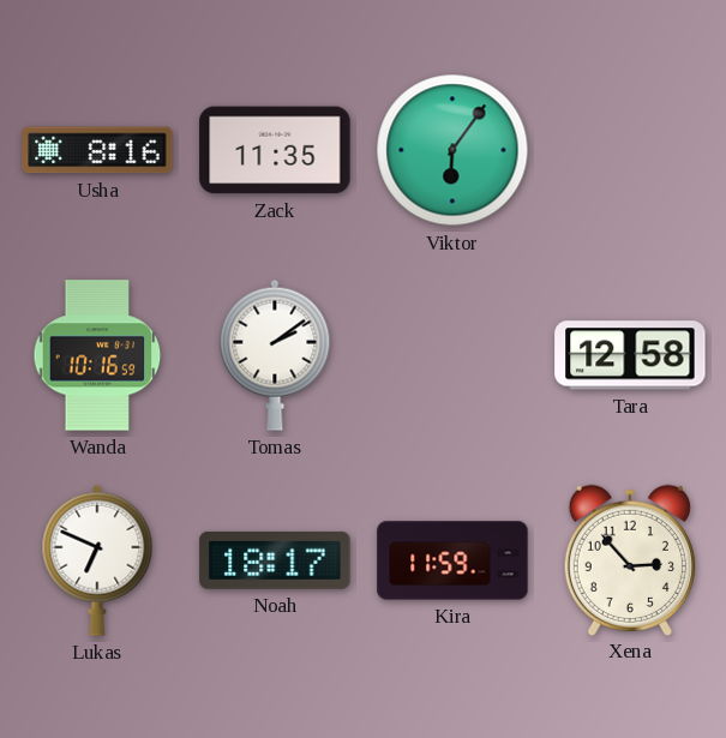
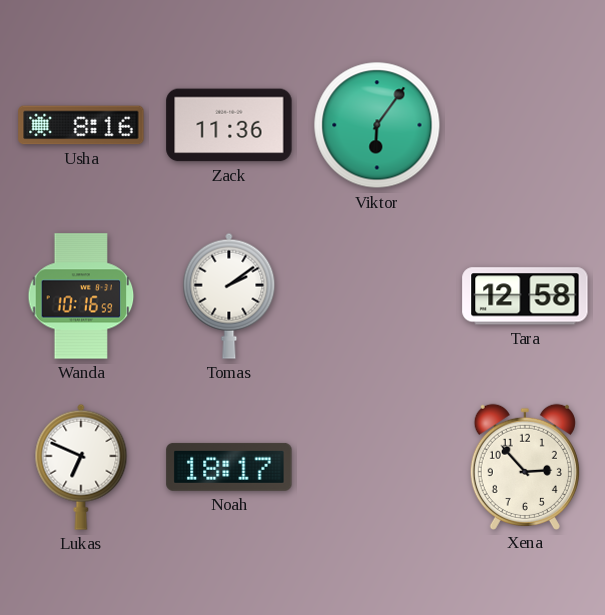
Zack: 11:35 -> 11:36 (229, 125)
Kira: 11:59 -> none (452, 560)
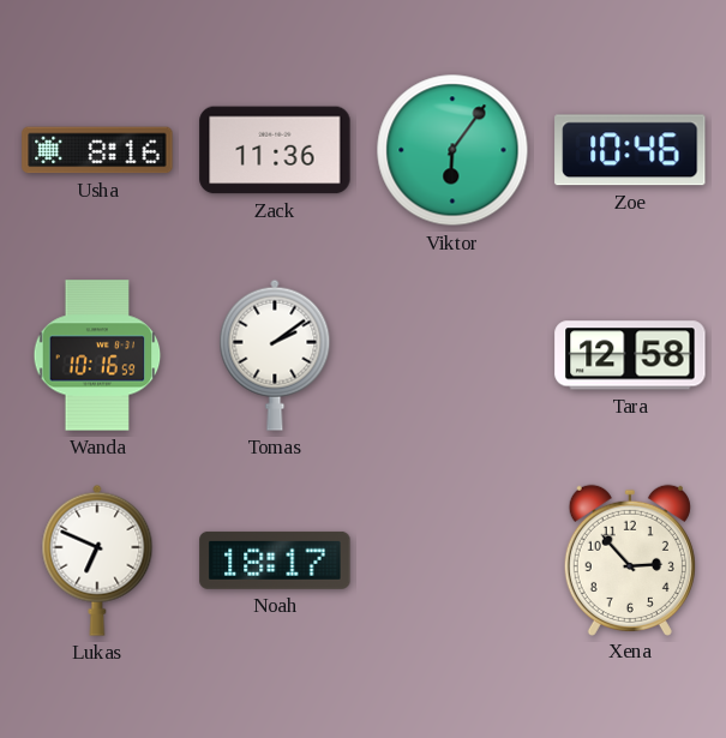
Zoe: none -> 10:46 (630, 150)
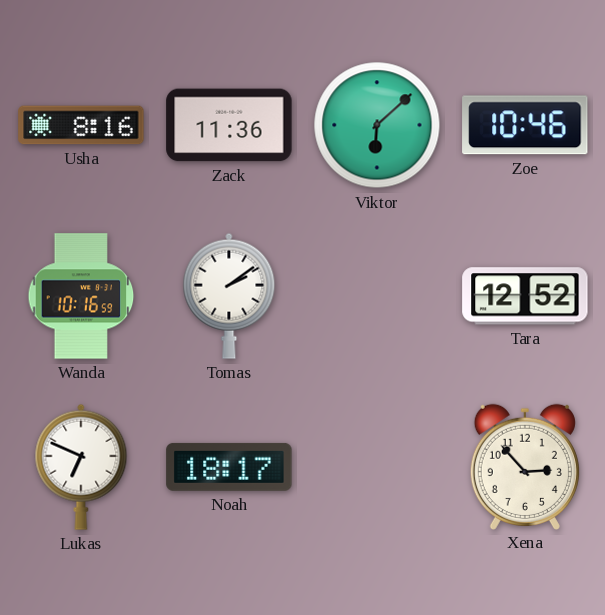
Viktor: 6:06 -> 6:08 (377, 125)
Tara: 12:58 -> 12:52 (525, 296)
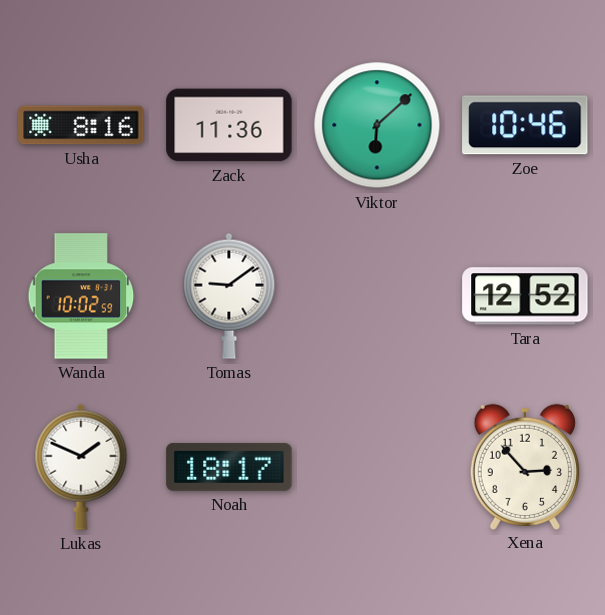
Wanda: 10:16 -> 10:02 (81, 296)
Tomas: 2:09 -> 9:09 (229, 296)
Lukas: 6:49 -> 1:49 (81, 467)
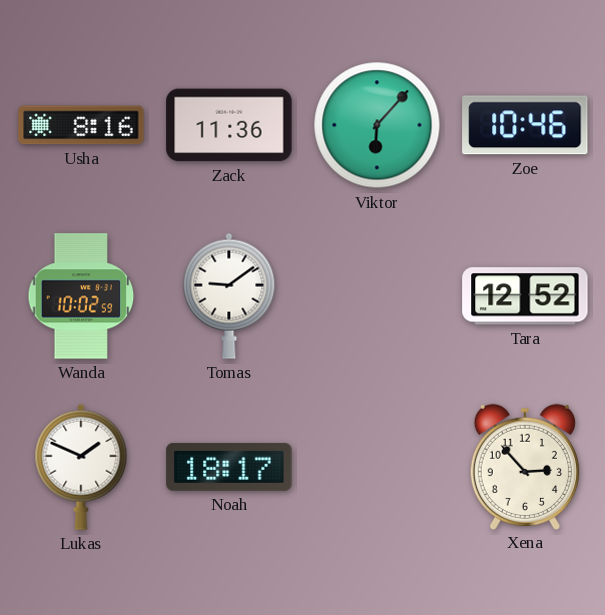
Viktor: 6:08 -> 6:07 (377, 125)
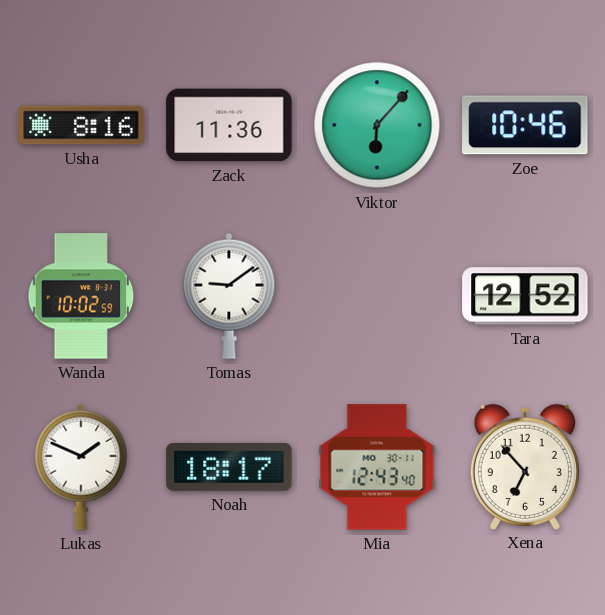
Mia: none -> 12:43 (377, 467)
Xena: 2:53 -> 6:53 (525, 466)
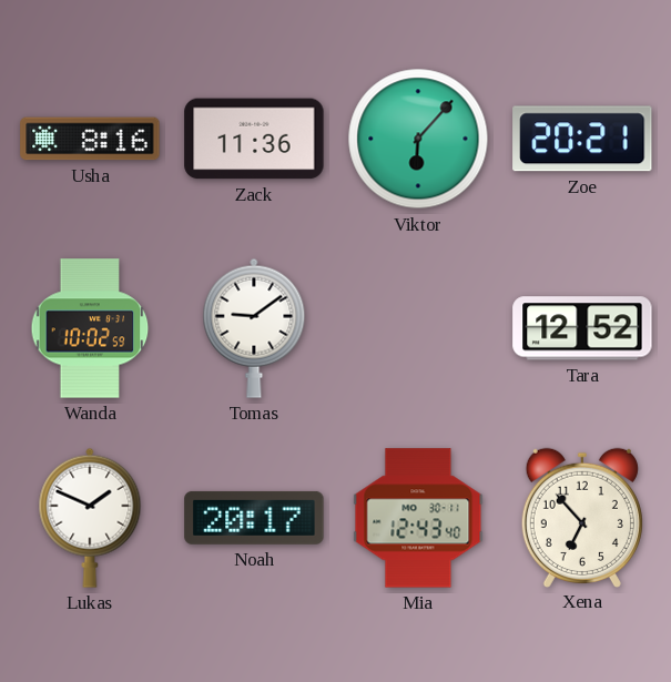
Zoe: 10:46 -> 20:21 (582, 139)
Noah: 18:17 -> 20:17 (254, 518)
